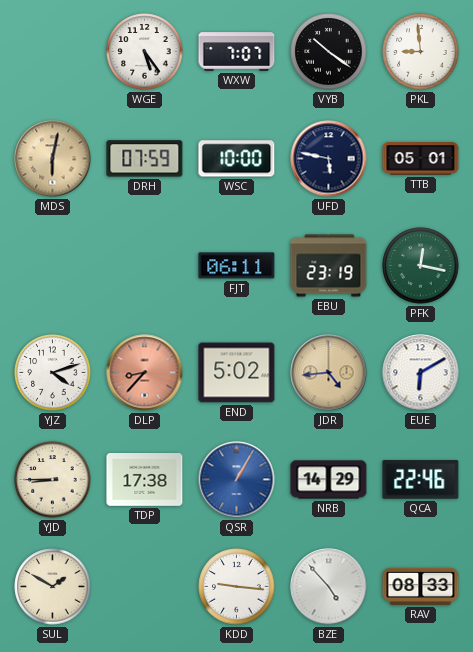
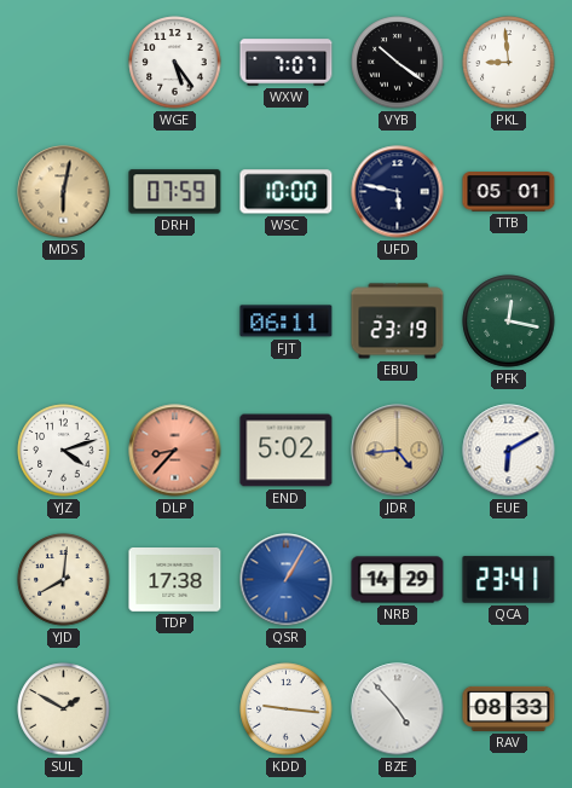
YJD: 8:45 -> 8:01 (64, 580)
QCA: 22:46 -> 23:41 (509, 580)
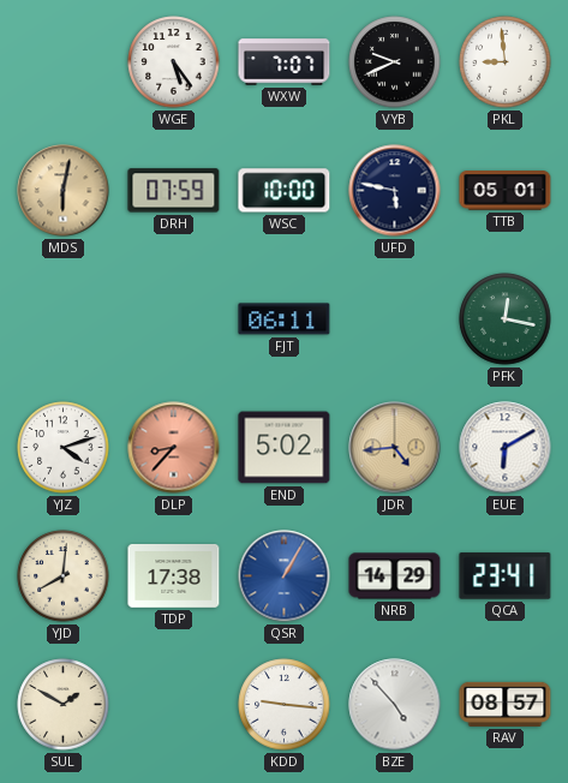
VYB: 10:21 -> 9:41 (395, 62)
EBU: 23:19 -> none (398, 321)
RAV: 08:33 -> 08:57 (506, 704)
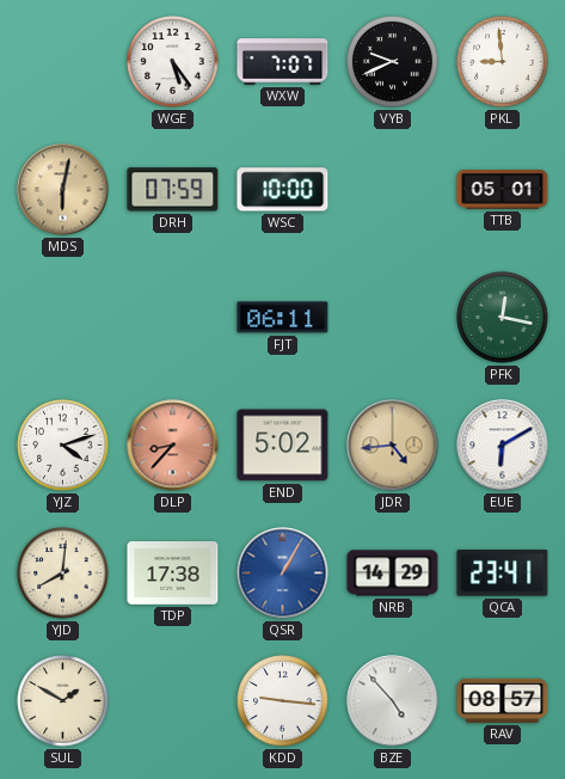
UFD: 5:47 -> none (395, 191)
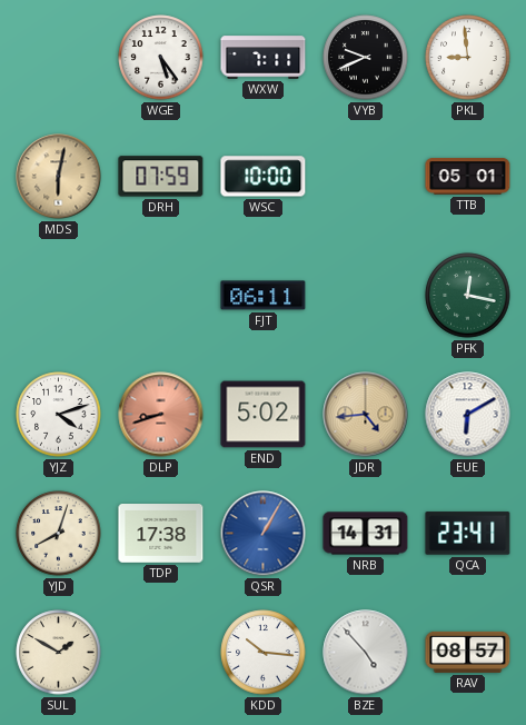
WXW: 7:07 -> 7:11 (264, 58)
DLP: 8:37 -> 8:42 (161, 415)
YJD: 8:01 -> 8:03 (59, 534)
NRB: 14:29 -> 14:31 (366, 534)
KDD: 9:16 -> 10:16 (264, 653)
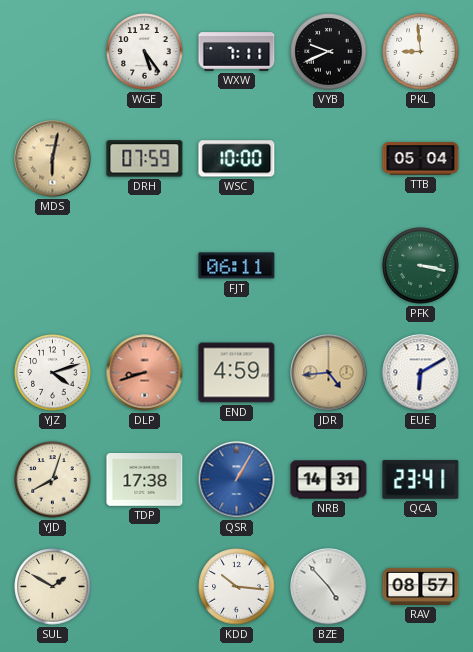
TTB: 05:01 -> 05:04 (421, 159)
PFK: 12:17 -> 3:17 (421, 266)
END: 5:02 -> 4:59 (237, 373)
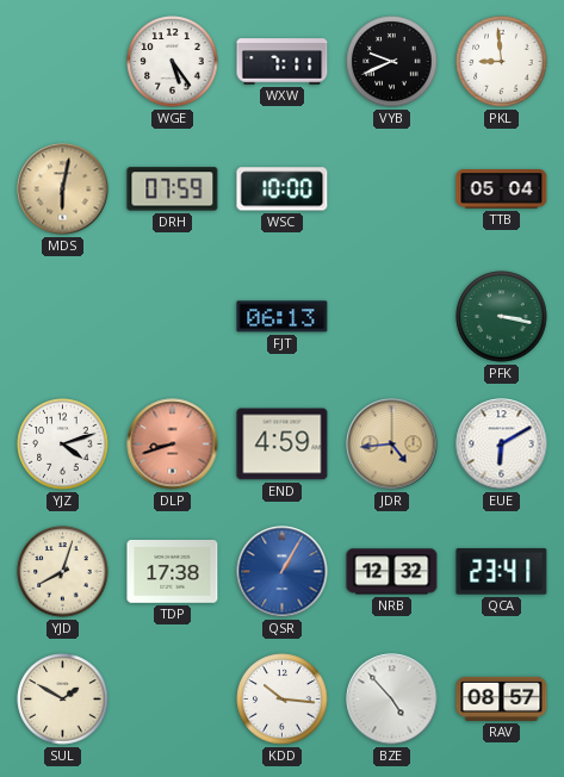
FJT: 06:11 -> 06:13 (283, 317)
NRB: 14:31 -> 12:32 (392, 572)
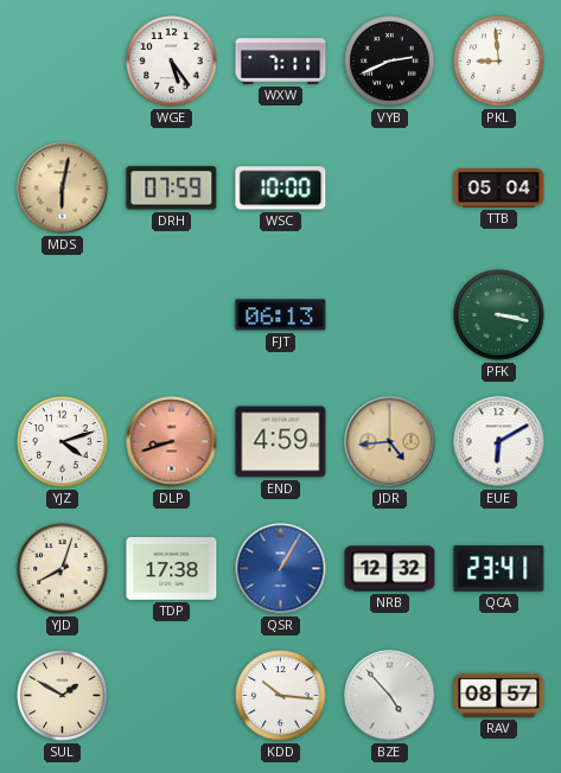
VYB: 9:41 -> 2:41 (390, 62)
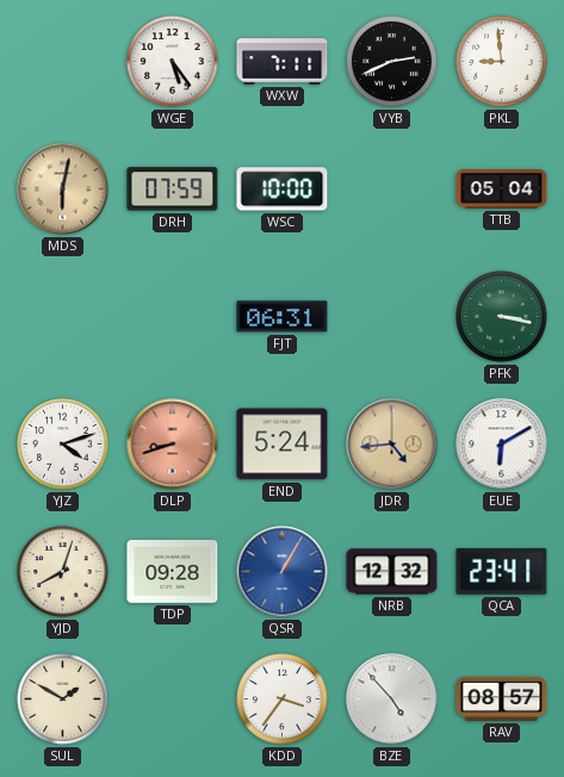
FJT: 06:13 -> 06:31 (283, 317)
END: 4:59 -> 5:24 (283, 445)
TDP: 17:38 -> 09:28 (173, 572)
KDD: 10:16 -> 3:36 (283, 700)
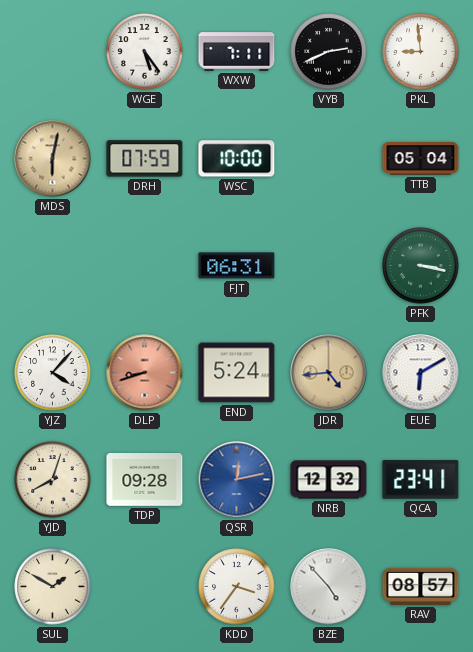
YJZ: 4:12 -> 4:07 (53, 373)
QSR: 1:05 -> 12:13 (237, 480)
